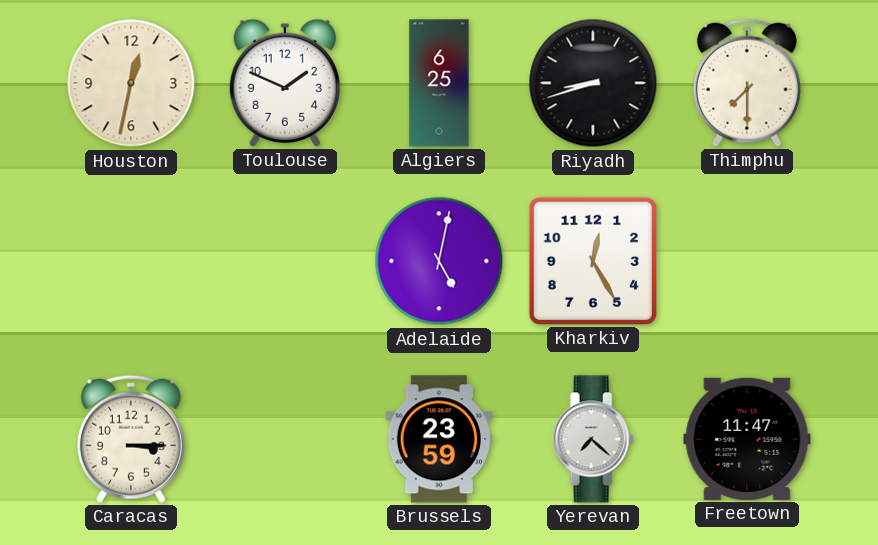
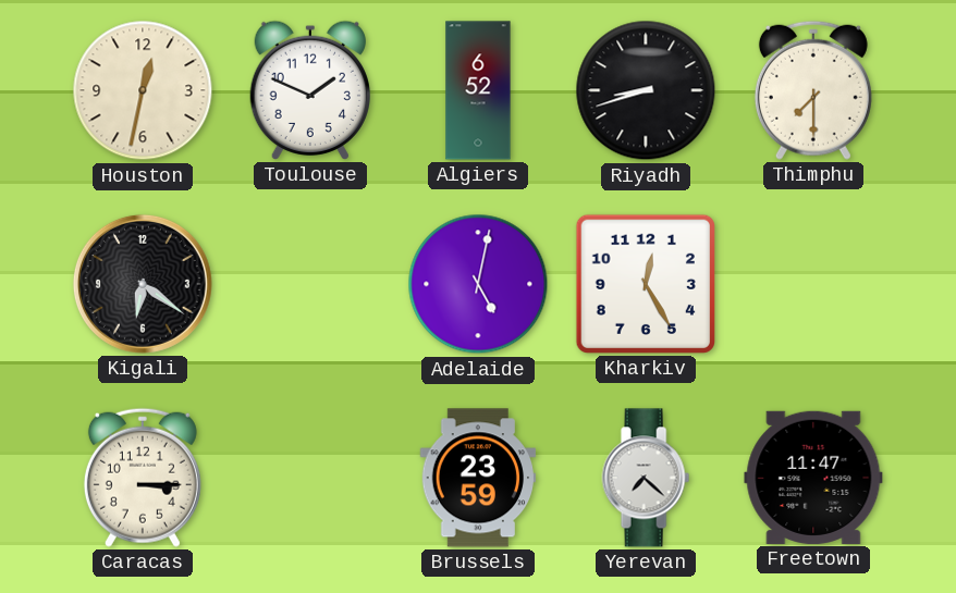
Algiers: 6:25 -> 6:52 (478, 90)
Kigali: none -> 6:21 (143, 284)
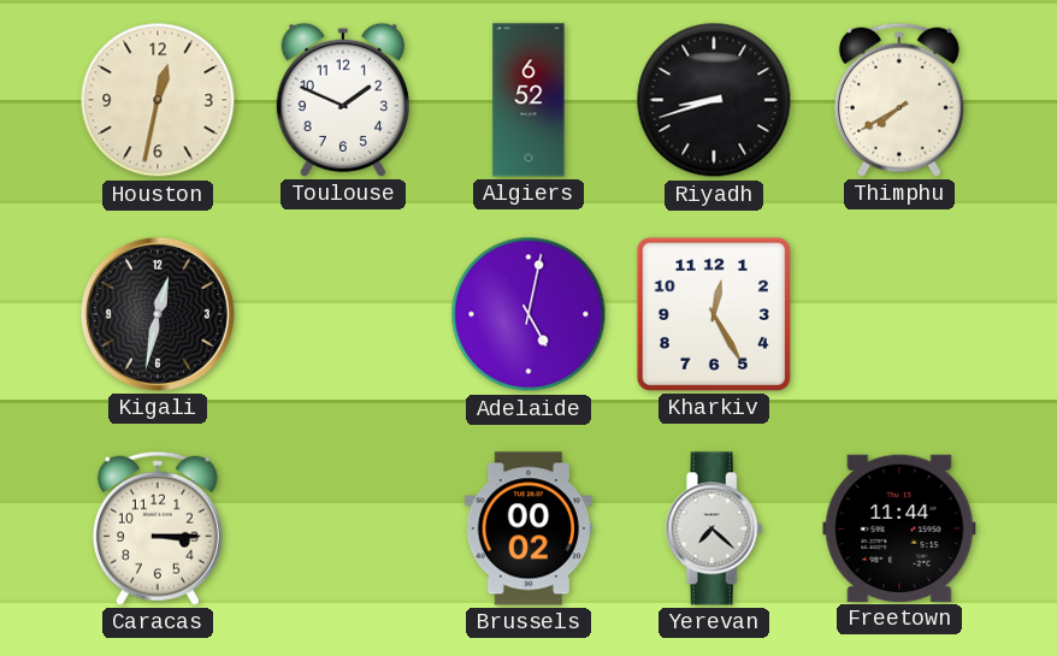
Thimphu: 7:30 -> 7:40 (899, 100)
Kigali: 6:21 -> 12:32 (158, 314)
Brussels: 23:59 -> 00:02 (528, 528)
Freetown: 11:47 -> 11:44 (899, 528)
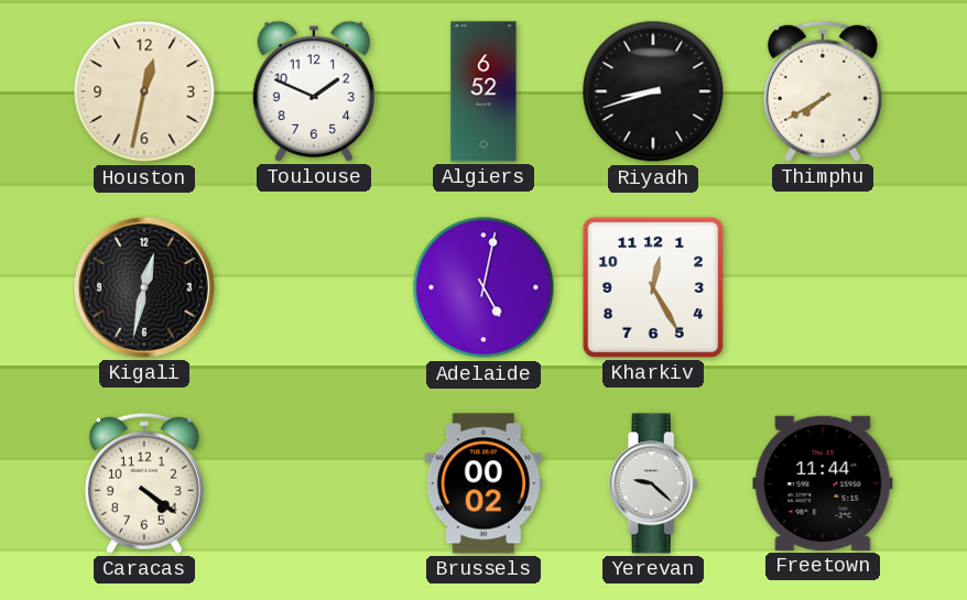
Caracas: 3:15 -> 4:21 (144, 483)
Yerevan: 7:22 -> 9:22 (653, 483)
